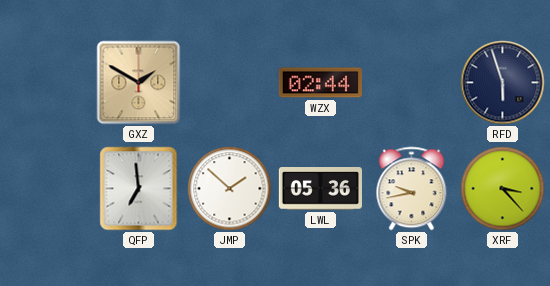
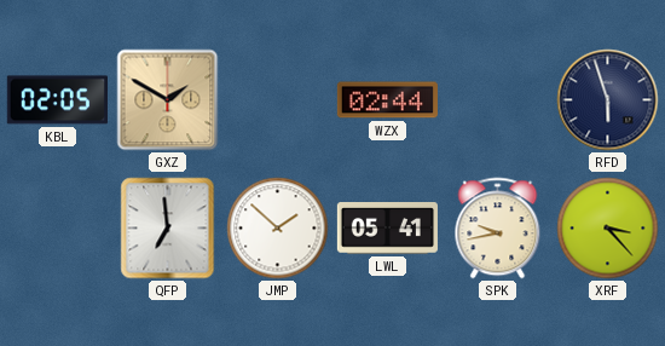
KBL: none -> 02:05 (57, 100)
LWL: 05:36 -> 05:41 (387, 229)
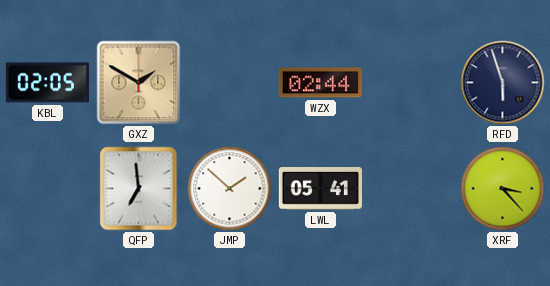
SPK: 9:43 -> none (498, 229)
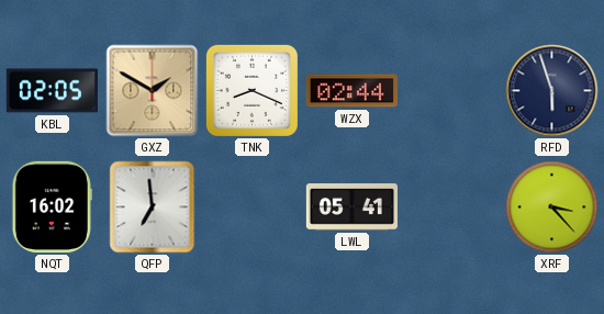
TNK: none -> 8:19 (251, 90)
NQT: none -> 16:02 (52, 206)
JMP: 1:52 -> none (230, 189)
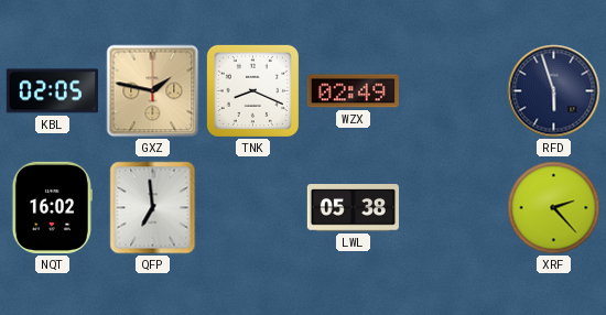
GXZ: 1:50 -> 1:47 (153, 91)
WZX: 02:44 -> 02:49 (353, 91)
LWL: 05:41 -> 05:38 (353, 208)
XRF: 3:23 -> 2:23 (554, 208)
